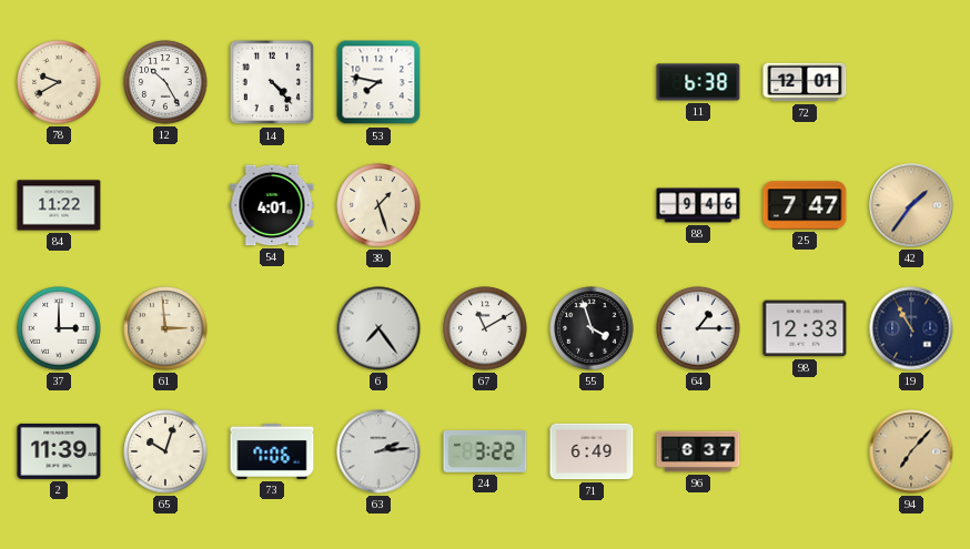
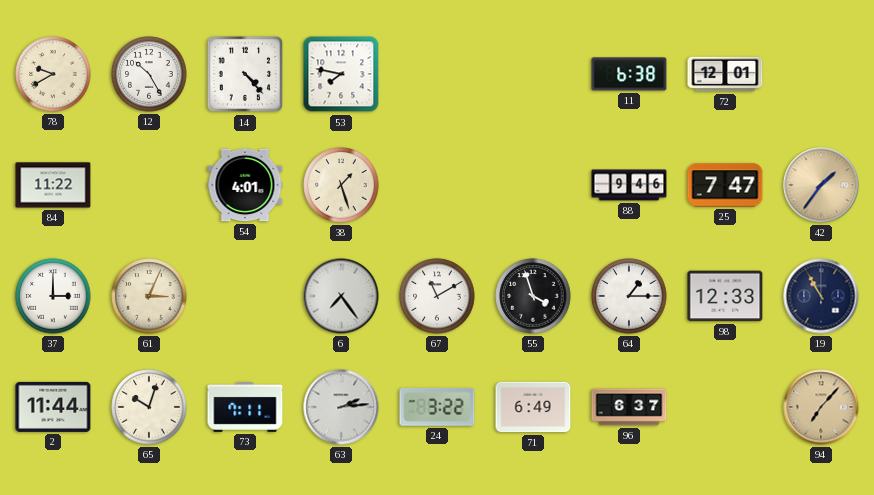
61: 2:59 -> 3:04 (149, 296)
2: 11:39 -> 11:44 (53, 407)
73: 7:06 -> 7:11 (245, 407)
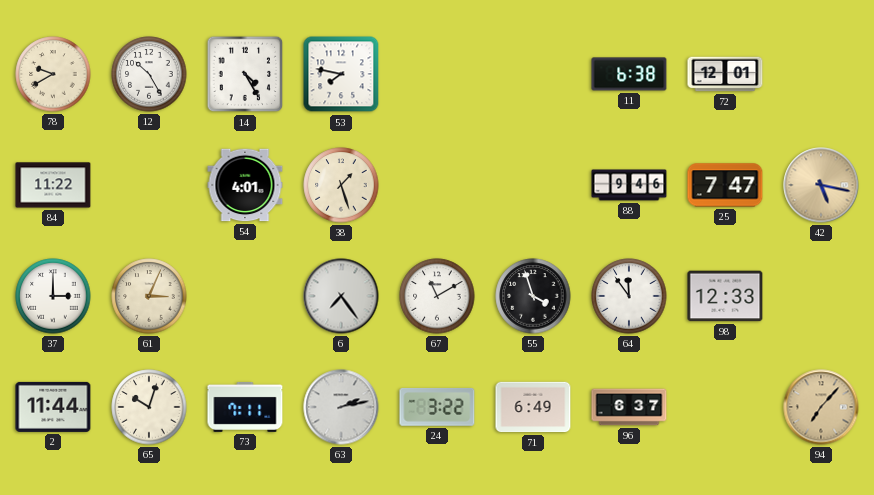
14: 4:23 -> 4:25 (245, 74)
42: 1:36 -> 5:17 (821, 185)
64: 1:15 -> 11:54 (629, 296)
19: 10:55 -> none (821, 296)
63: 2:14 -> 2:13 (341, 407)
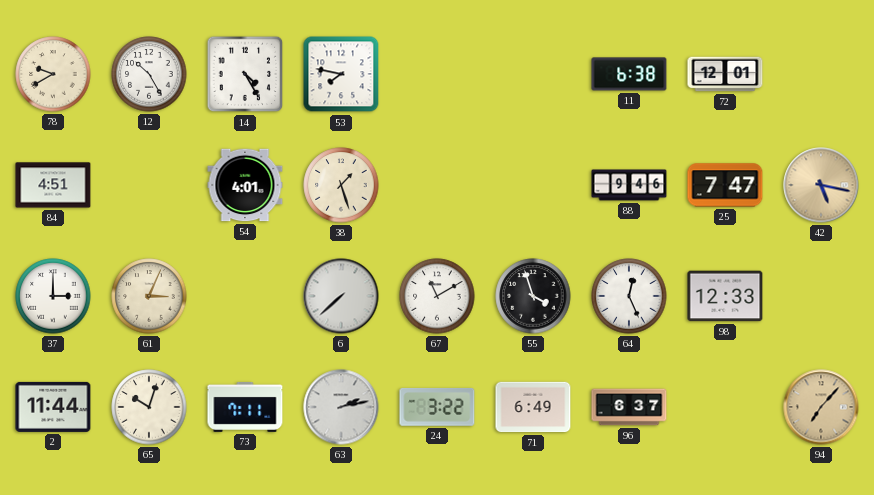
84: 11:22 -> 4:51 (53, 185)
6: 7:24 -> 7:38 (341, 296)
64: 11:54 -> 12:26 (629, 296)
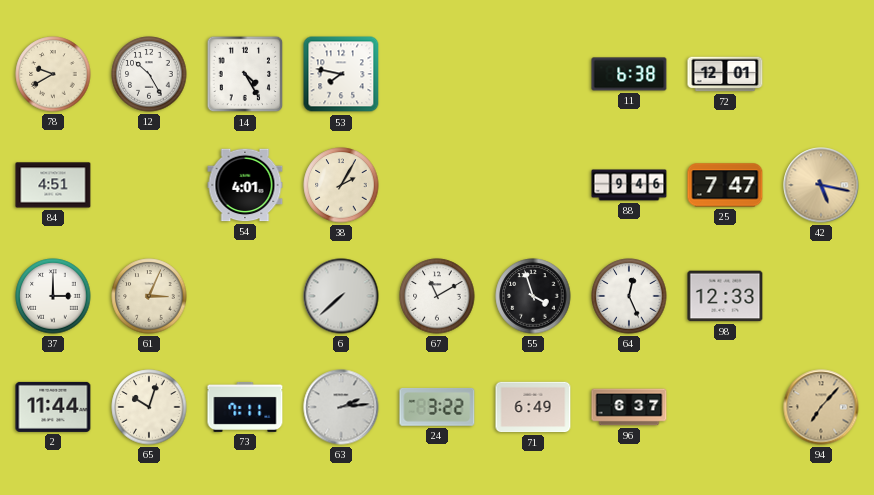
38: 1:27 -> 2:05 (341, 185)
63: 2:13 -> 2:14 (341, 407)
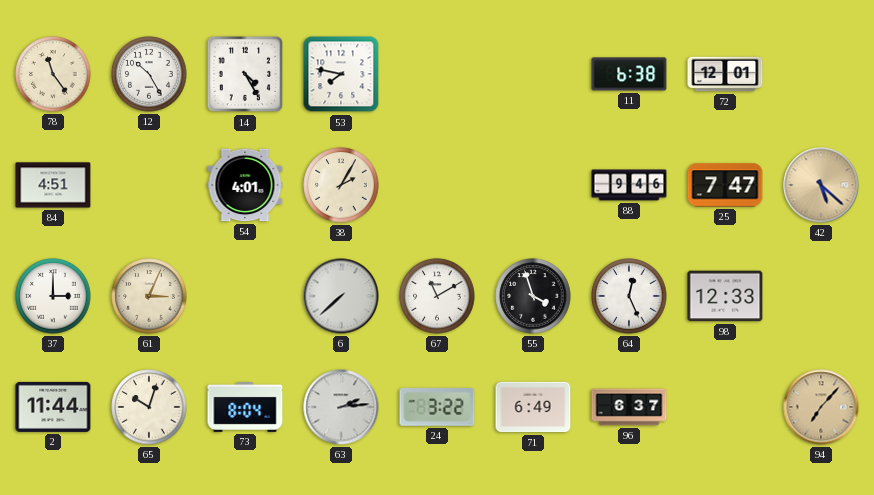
78: 9:40 -> 11:24 (53, 74)
42: 5:17 -> 5:22 (821, 185)
73: 7:11 -> 8:04 (245, 407)
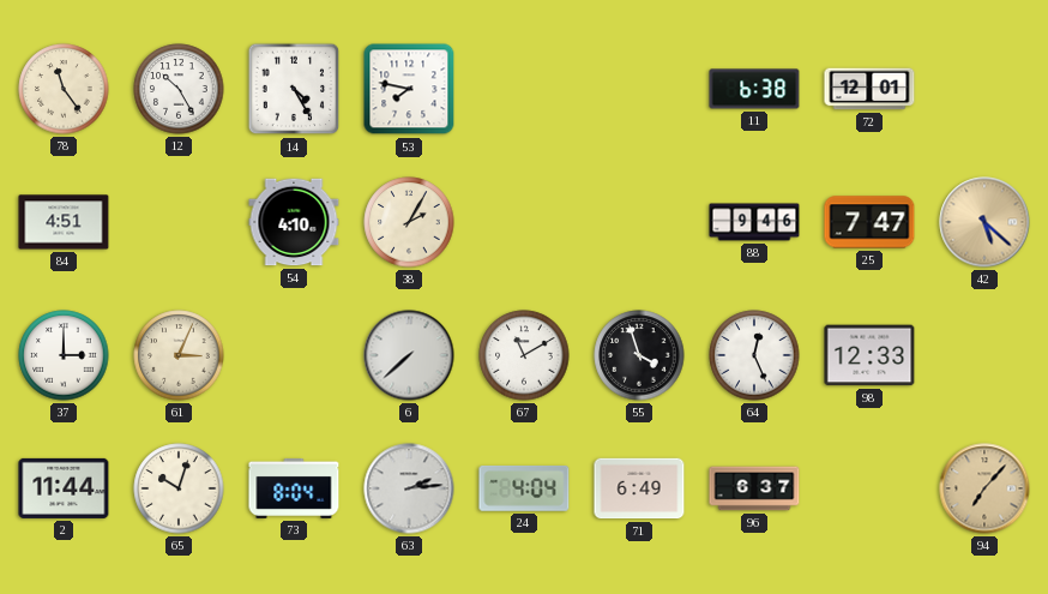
54: 4:01 -> 4:10 (294, 222)
24: 3:22 -> 4:04 (524, 488)
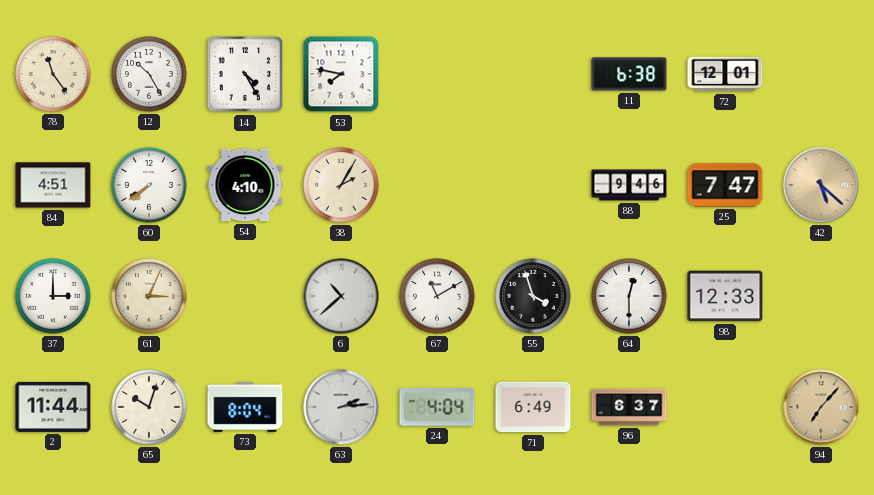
60: none -> 7:39 (149, 185)
6: 7:38 -> 10:38 (341, 296)
64: 12:26 -> 12:30 (629, 296)
